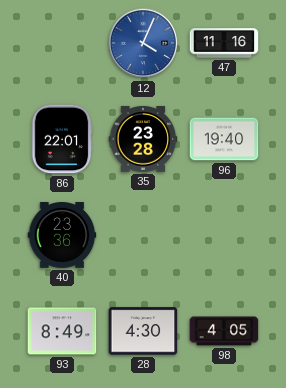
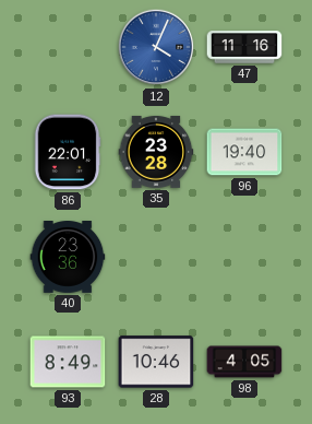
28: 4:30 -> 10:46 (156, 362)
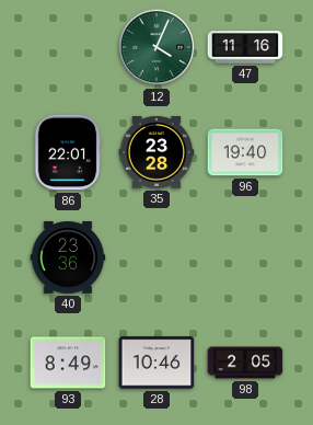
12 dial: blue -> green (156, 47)
98: 4:05 -> 2:05 (245, 363)
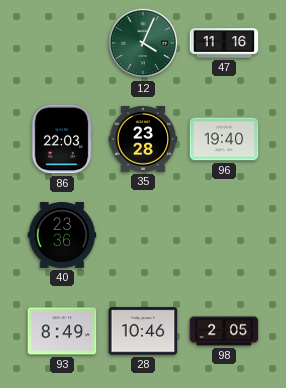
86: 22:01 -> 22:03 (62, 139)
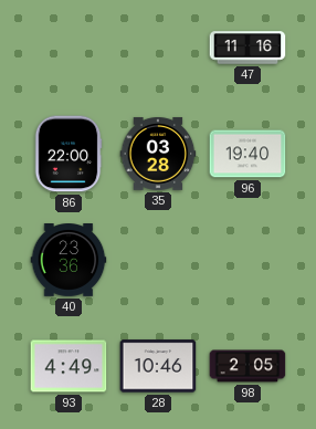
12: 4:04 -> none (143, 43)
86: 22:03 -> 22:00 (69, 154)
35: 23:28 -> 03:28 (158, 154)
93: 8:49 -> 4:49 (69, 366)
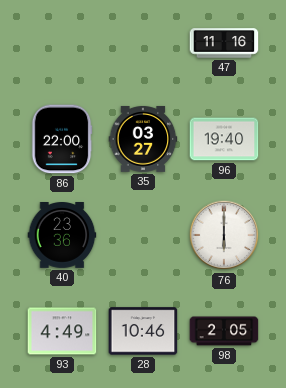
35: 03:28 -> 03:27 (143, 139)
76: none -> 6:00 (224, 235)
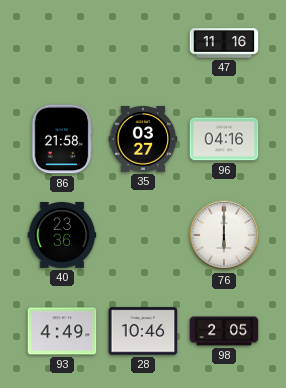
86: 22:00 -> 21:58 (62, 139)
96: 19:40 -> 04:16 (224, 139)
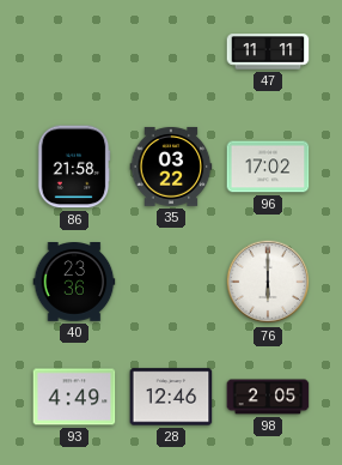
47: 11:16 -> 11:11 (268, 52)
35: 03:27 -> 03:22 (171, 167)
96: 04:16 -> 17:02 (268, 167)
28: 10:46 -> 12:46 (171, 397)
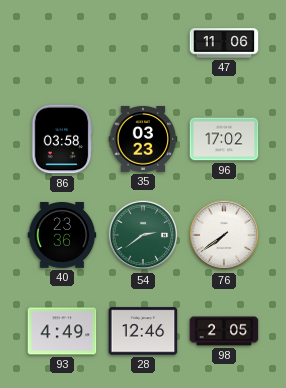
47: 11:11 -> 11:06 (224, 43)
86: 21:58 -> 03:58 (62, 139)
35: 03:22 -> 03:23 (143, 139)
54: none -> 2:39 (143, 235)
76: 6:00 -> 7:39 (224, 235)
